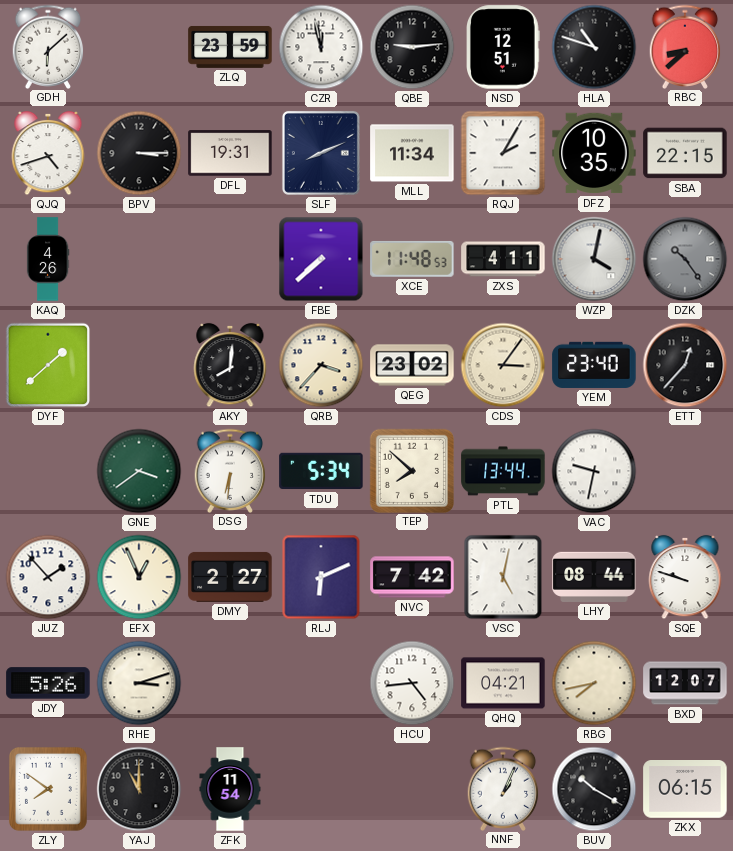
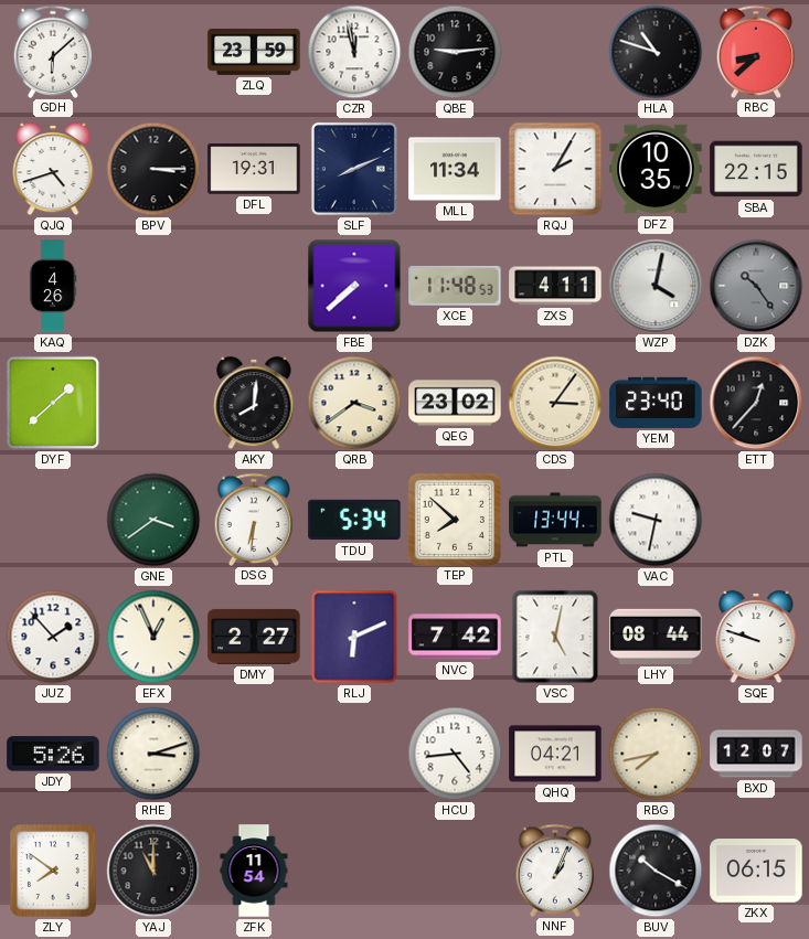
NSD: 12:51 -> none (504, 47)
QRB: 3:37 -> 3:39 (354, 403)
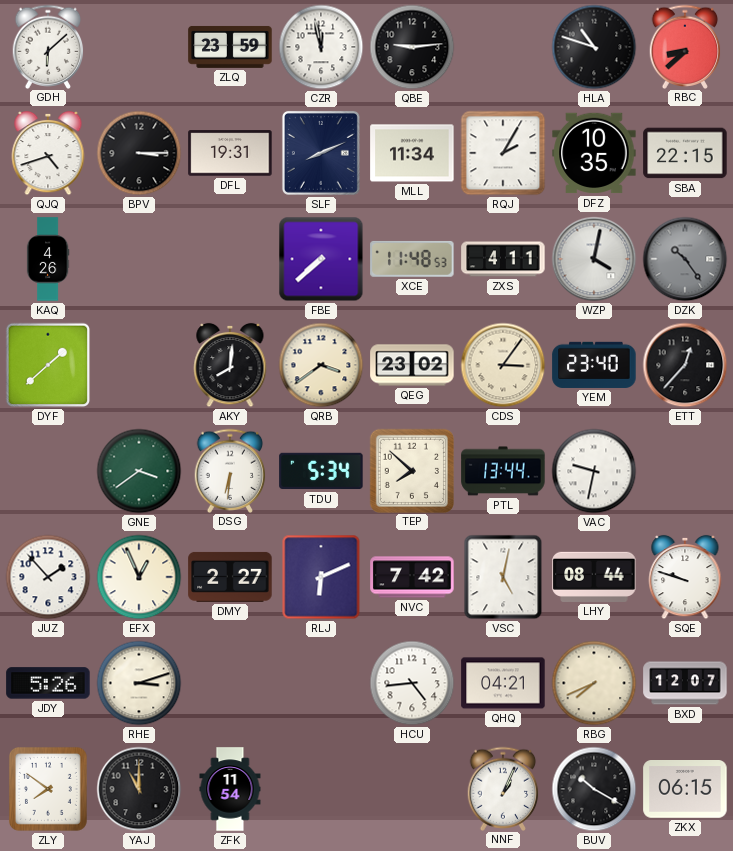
RBG: 7:43 -> 7:41 (594, 683)
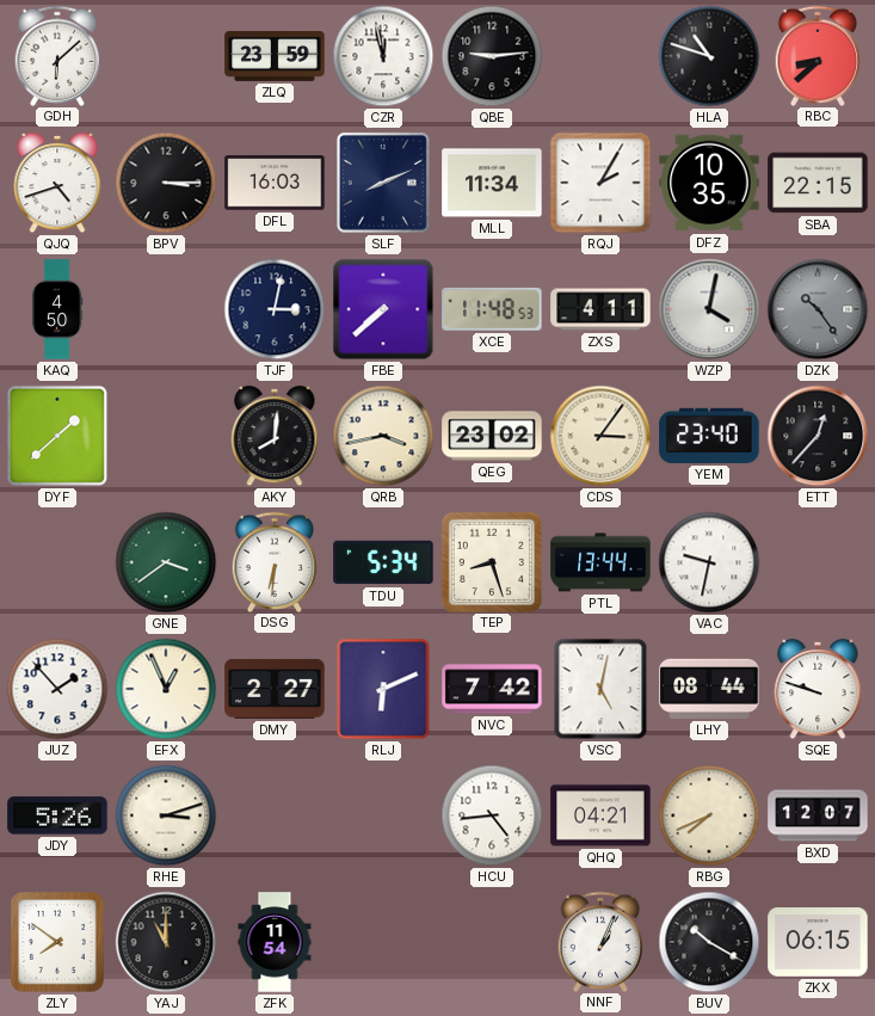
DFL: 19:31 -> 16:03 (275, 183)
KAQ: 4:26 -> 4:50 (57, 309)
TJF: none -> 3:02 (275, 309)
QRB: 3:39 -> 3:43 (383, 436)
TEP: 7:52 -> 8:27 (491, 561)
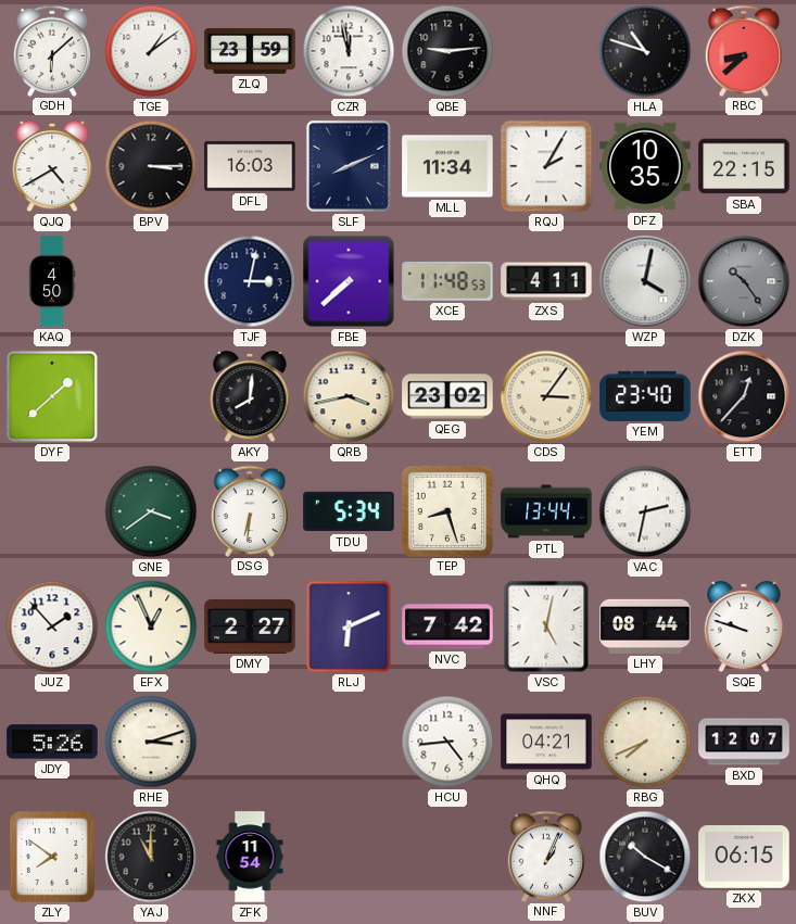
TGE: none -> 1:09 (151, 51)
QJQ: 4:42 -> 4:40 (52, 166)
VAC: 9:32 -> 2:32 (645, 511)
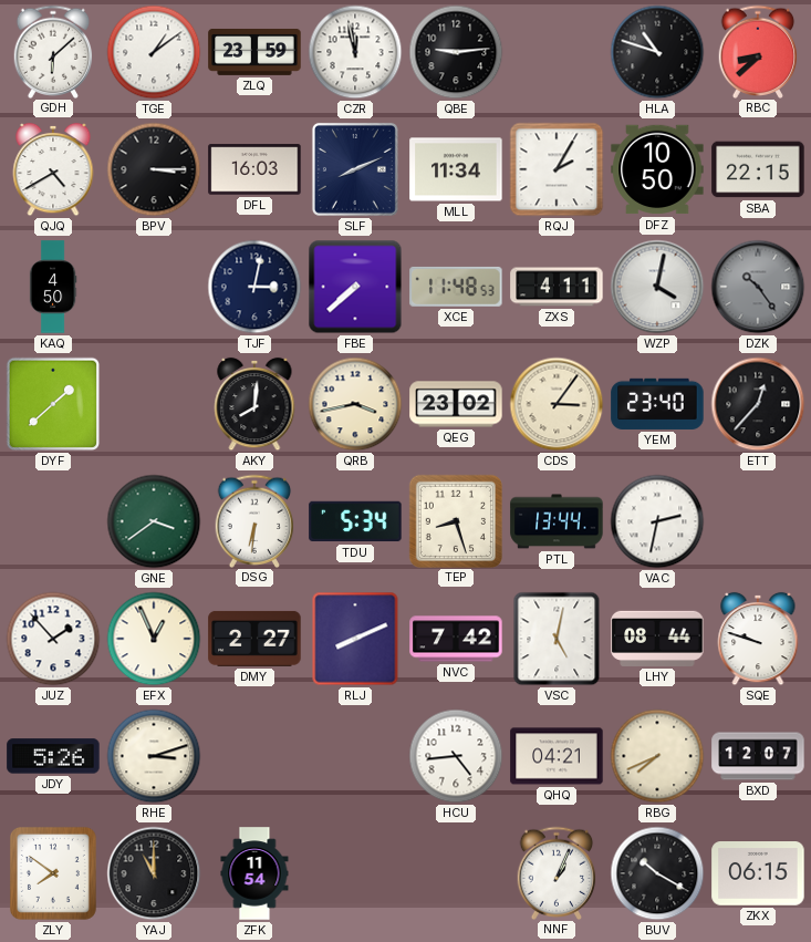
DFZ: 10:35 -> 10:50 (657, 169)
RLJ: 6:11 -> 8:11 (355, 639)
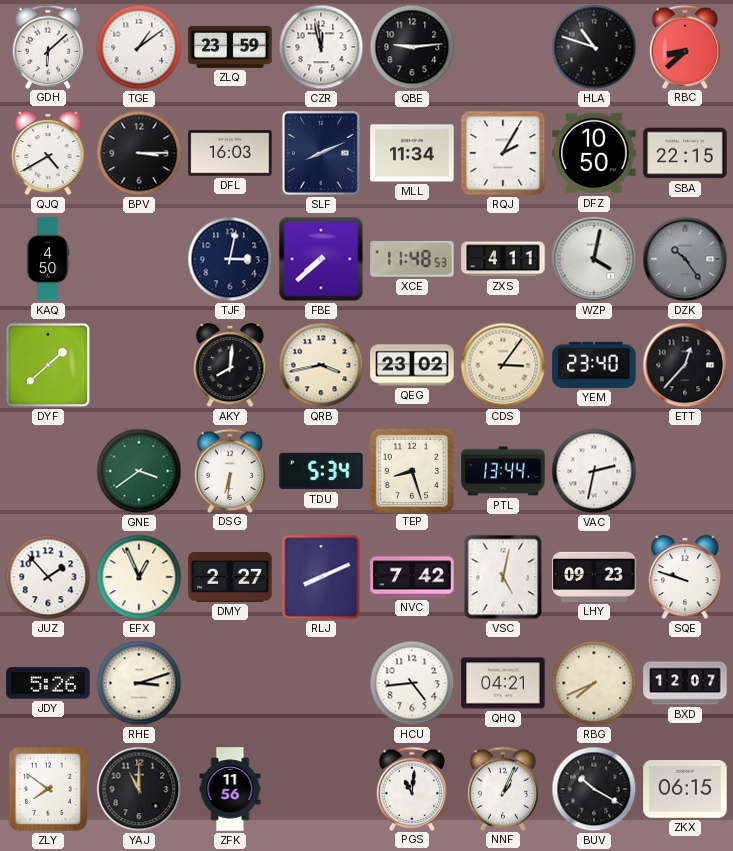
LHY: 08:44 -> 09:23 (594, 577)
ZFK: 11:54 -> 11:56 (230, 789)
PGS: none -> 11:01 (412, 788)
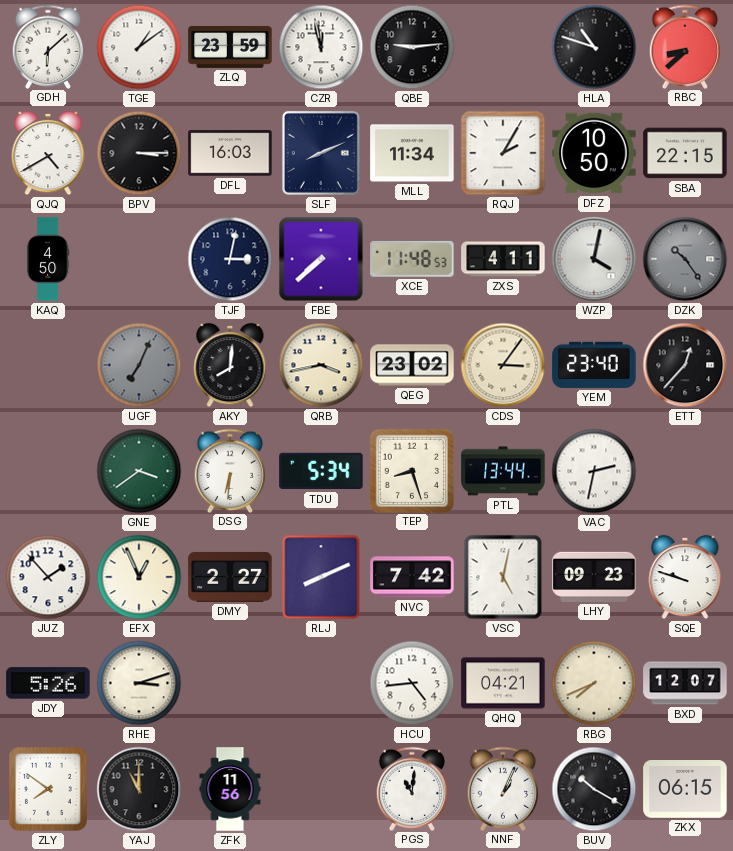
DYF: 1:38 -> none (48, 365)
UGF: none -> 7:04 (139, 365)
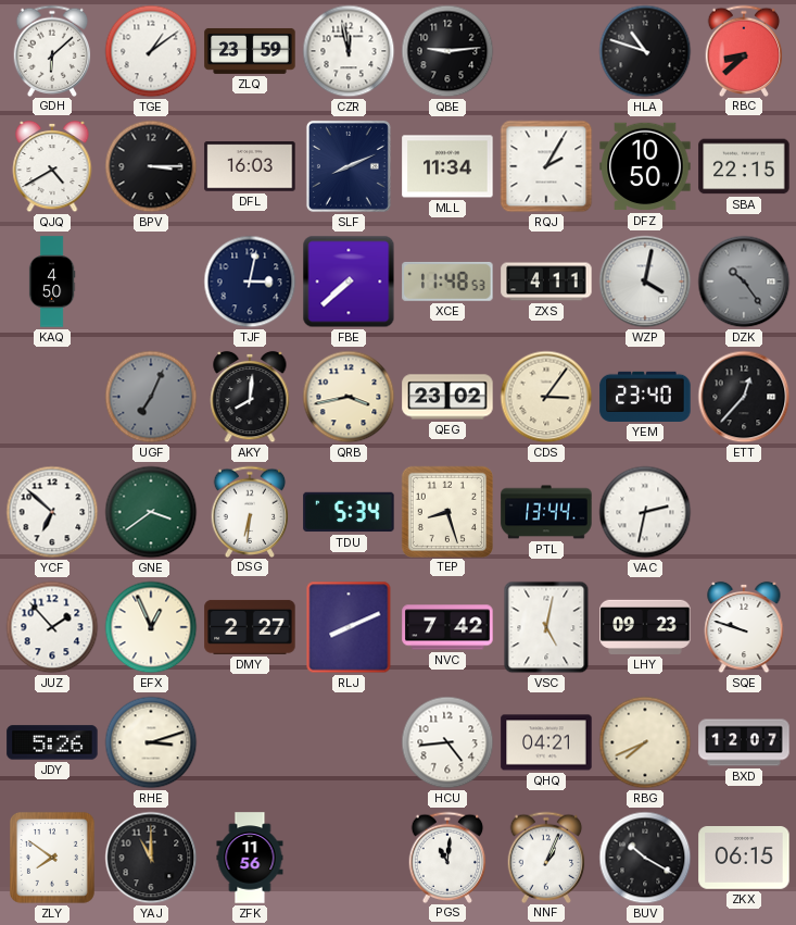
YCF: none -> 6:52 (52, 512)
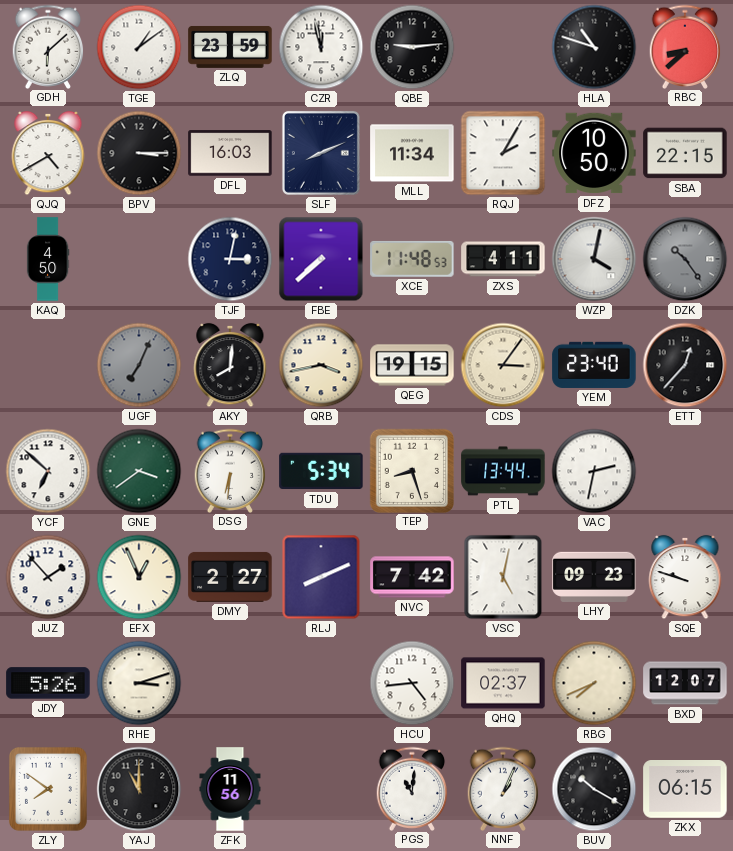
QEG: 23:02 -> 19:15 (412, 365)
QHQ: 04:21 -> 02:37 (503, 683)
